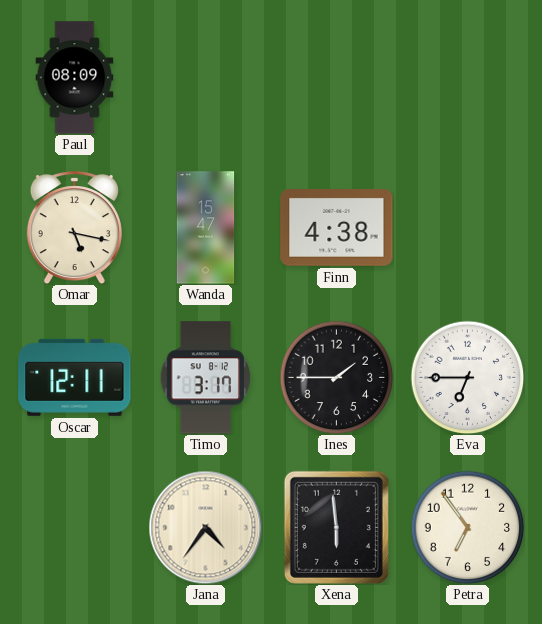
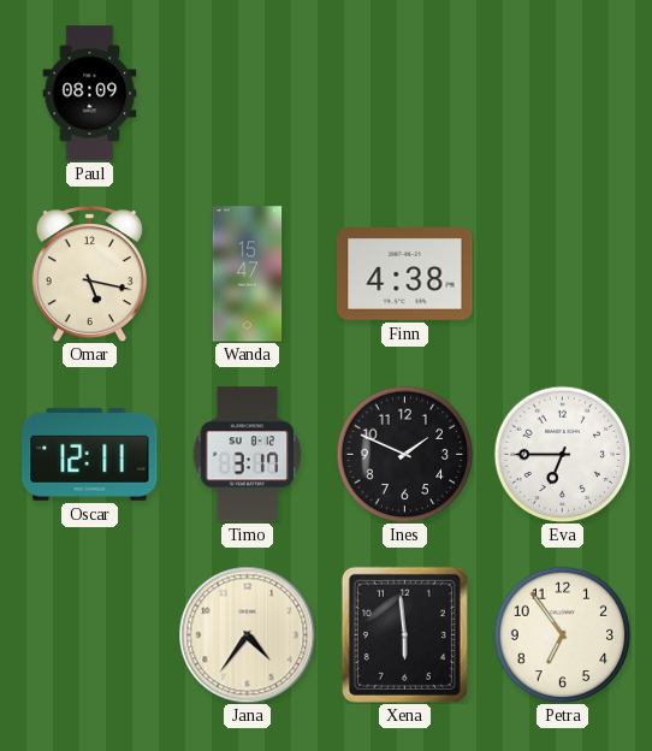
Ines: 1:45 -> 1:49 (404, 454)
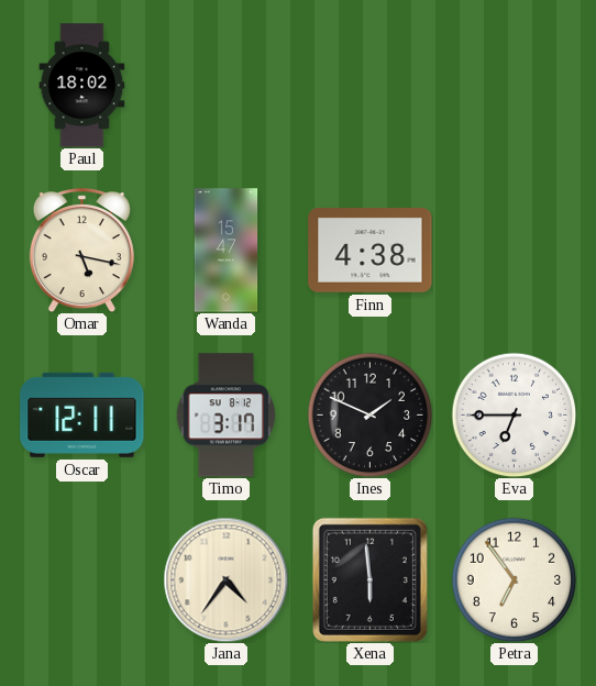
Paul: 08:09 -> 18:02 (82, 86)
